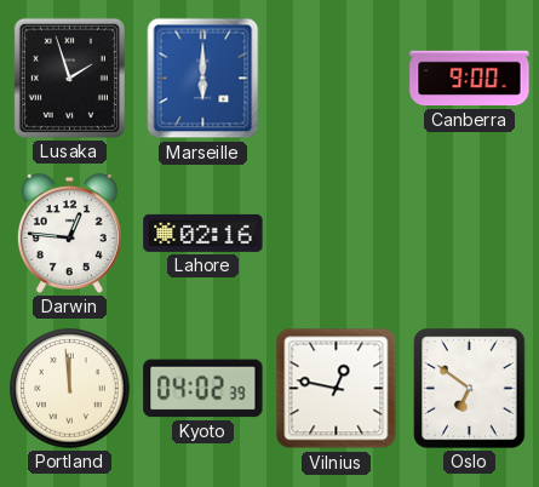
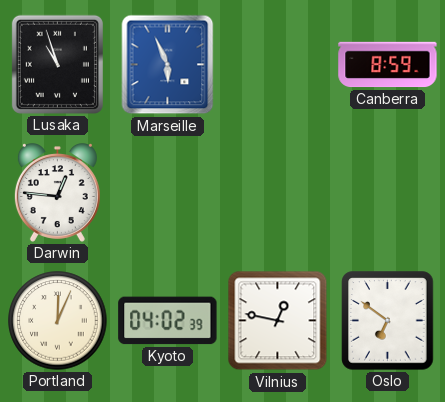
Lusaka: 1:57 -> 10:57 (57, 64)
Marseille: 6:00 -> 5:56 (168, 65)
Canberra: 9:00 -> 8:59 (388, 65)
Lahore: 02:16 -> none (203, 233)
Portland: 11:59 -> 12:04 (58, 321)
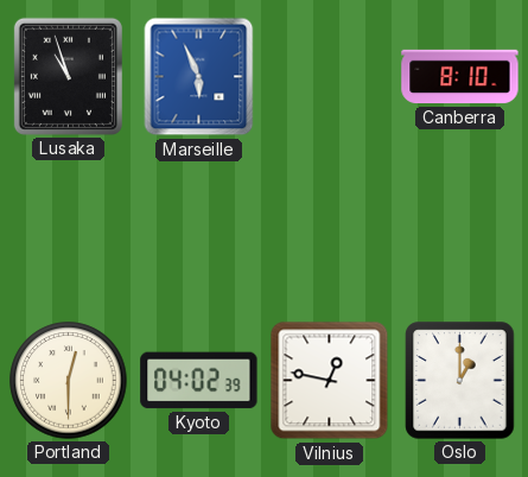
Canberra: 8:59 -> 8:10 (460, 77)
Darwin: 12:46 -> none (57, 193)
Portland: 12:04 -> 12:30 (69, 381)
Oslo: 6:51 -> 1:00 (460, 381)
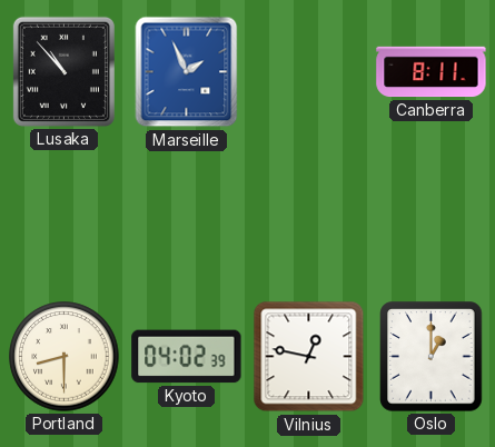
Lusaka: 10:57 -> 10:53 (63, 71)
Marseille: 5:56 -> 1:56 (187, 72)
Canberra: 8:10 -> 8:11 (432, 72)
Portland: 12:30 -> 8:30 (65, 357)
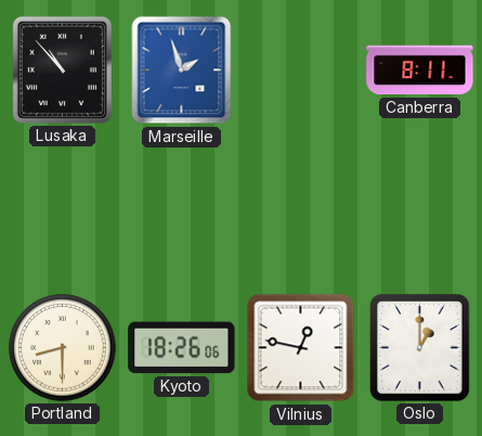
Marseille: 1:56 -> 1:57 (182, 70)
Kyoto: 04:02 -> 18:26 (182, 348)
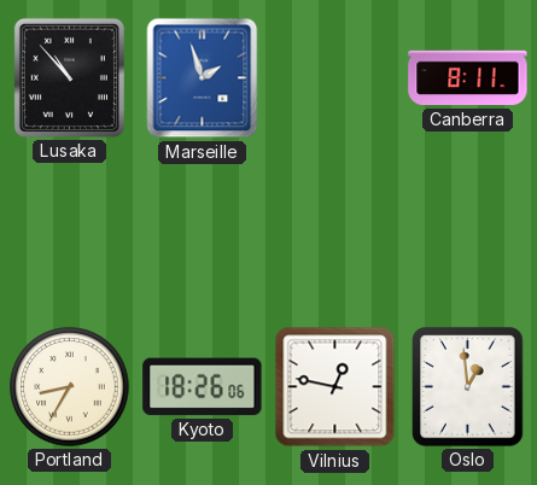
Portland: 8:30 -> 8:35 (70, 387)
Oslo: 1:00 -> 12:59 (468, 387)
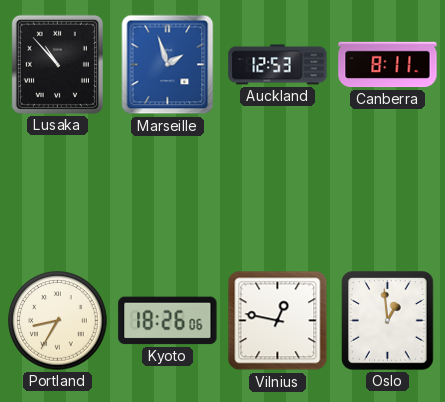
Auckland: none -> 12:53 (278, 65)
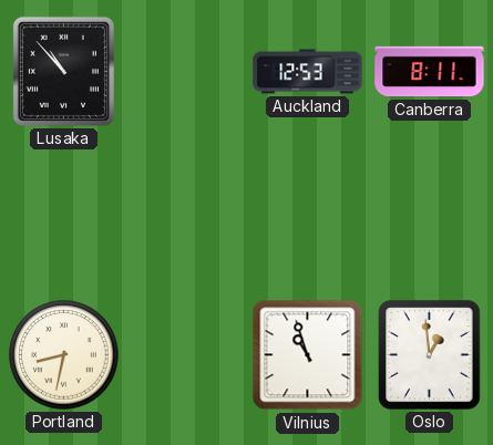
Marseille: 1:57 -> none (168, 65)
Portland: 8:35 -> 8:32 (64, 355)
Kyoto: 18:26 -> none (168, 321)
Vilnius: 12:47 -> 10:57 (308, 355)
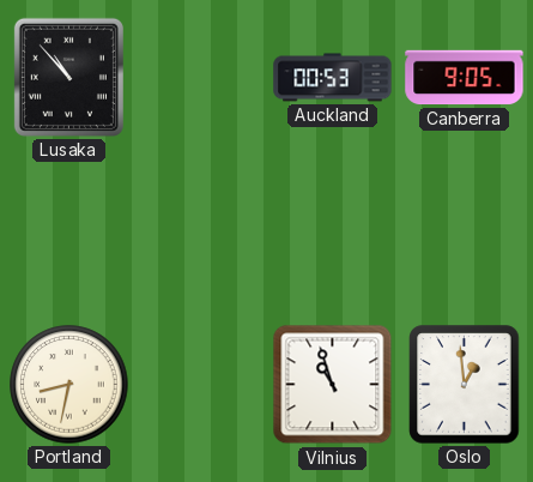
Auckland: 12:53 -> 00:53 (333, 78)
Canberra: 8:11 -> 9:05 (465, 78)
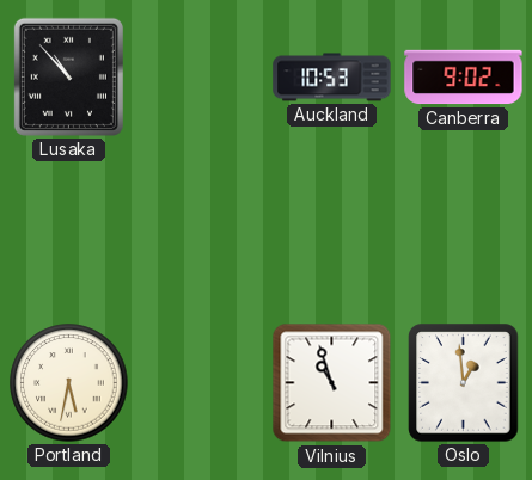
Auckland: 00:53 -> 10:53 (332, 78)
Canberra: 9:05 -> 9:02 (464, 78)
Portland: 8:32 -> 5:32 (69, 383)
